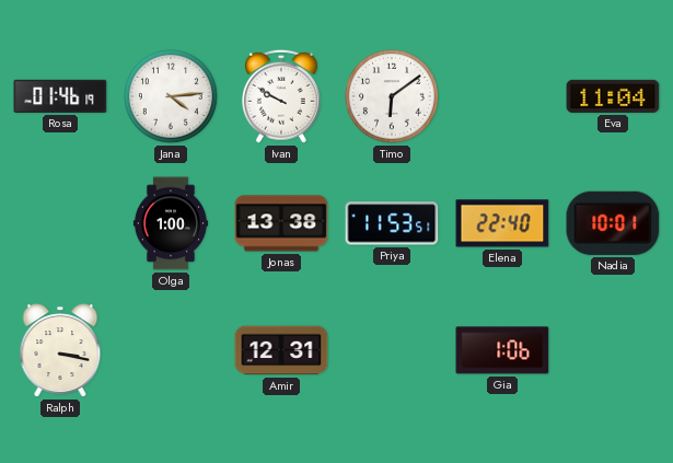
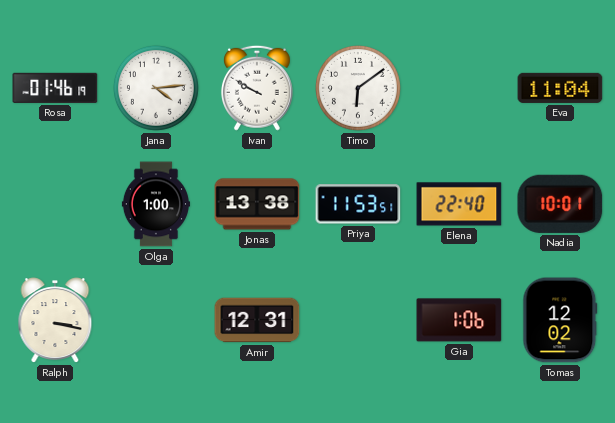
Tomas: none -> 12:02 (560, 320)
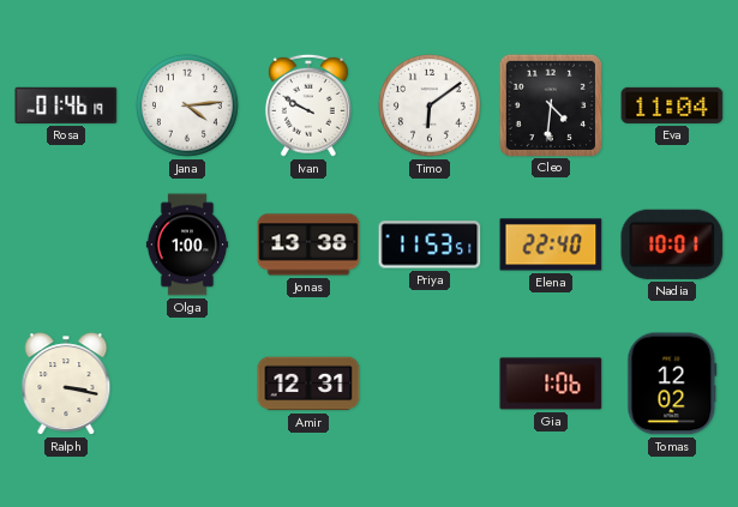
Cleo: none -> 4:31 (550, 104)
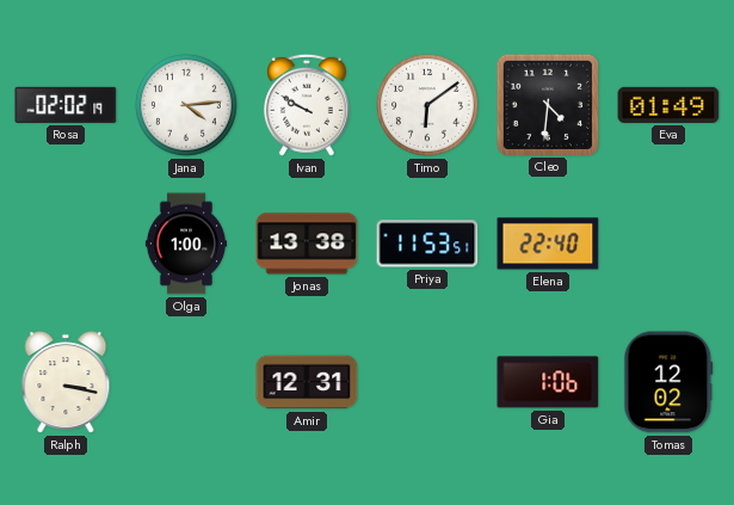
Rosa: 01:46 -> 02:02 (66, 105)
Eva: 11:04 -> 01:49 (668, 105)
Nadia: 10:01 -> none (672, 245)
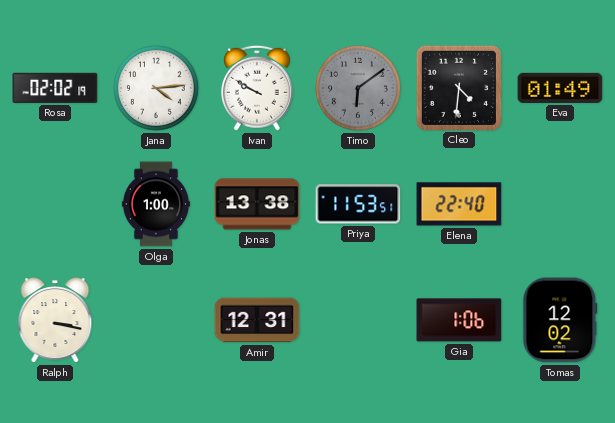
Timo dial: white -> grey (358, 88)
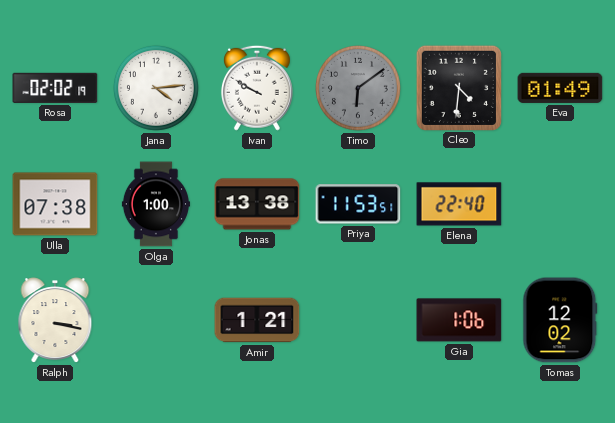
Ulla: none -> 07:38 (55, 204)
Amir: 12:31 -> 1:21 (257, 320)
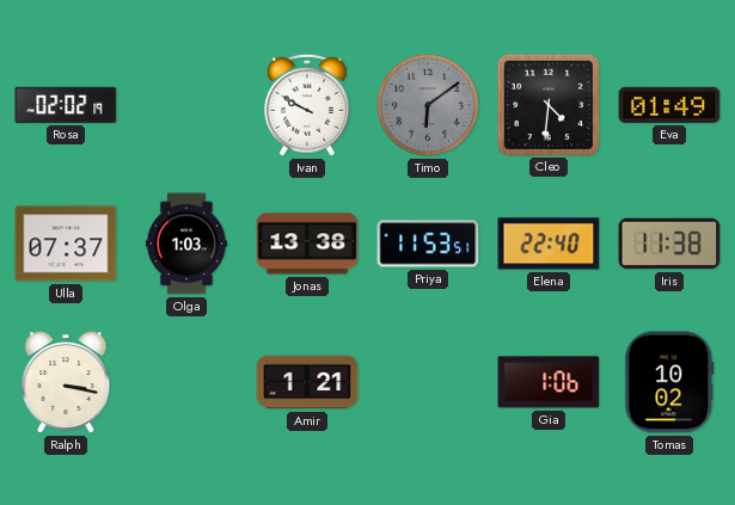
Jana: 4:14 -> none (156, 88)
Ulla: 07:38 -> 07:37 (66, 244)
Olga: 1:00 -> 1:03 (186, 244)
Iris: none -> 11:38 (669, 244)
Tomas: 12:02 -> 10:02 (669, 382)
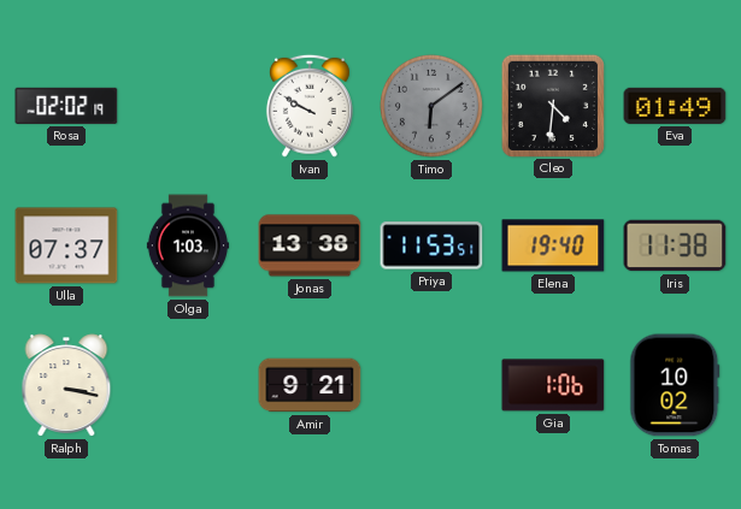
Elena: 22:40 -> 19:40 (553, 245)
Amir: 1:21 -> 9:21 (310, 385)
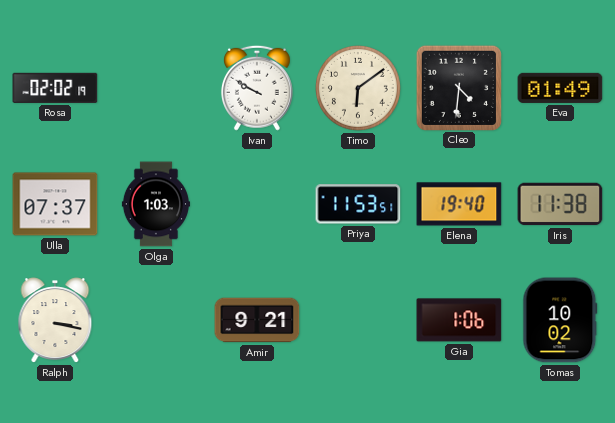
Timo dial: grey -> cream (358, 88)
Jonas: 13:38 -> none (310, 245)
